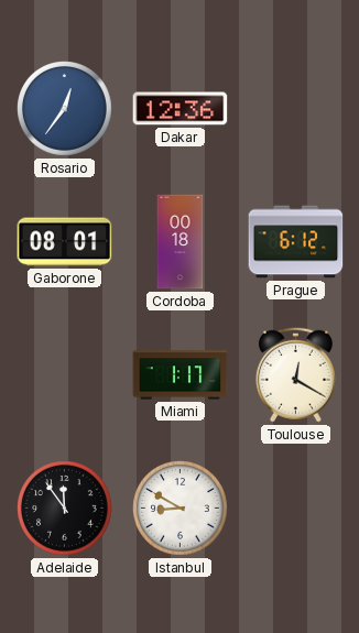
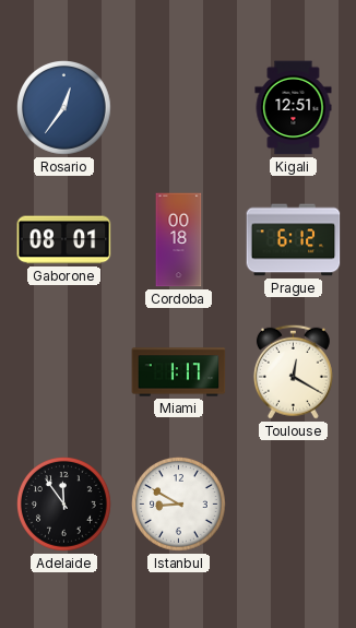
Dakar: 12:36 -> none (181, 109)
Kigali: none -> 12:51 (294, 108)
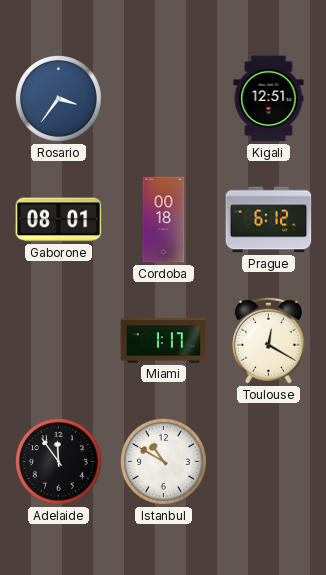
Rosario: 12:36 -> 3:36 (59, 99)
Istanbul: 8:50 -> 10:50 (164, 462)
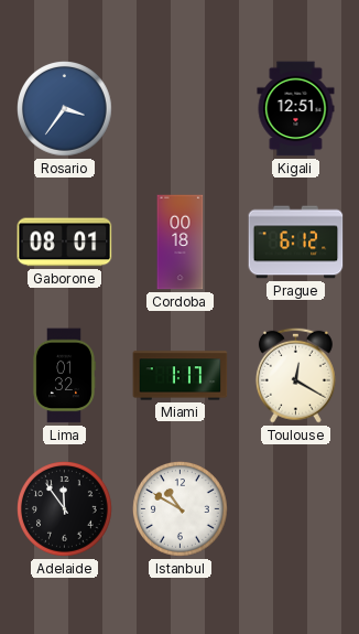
Lima: none -> 01:32 (64, 376)
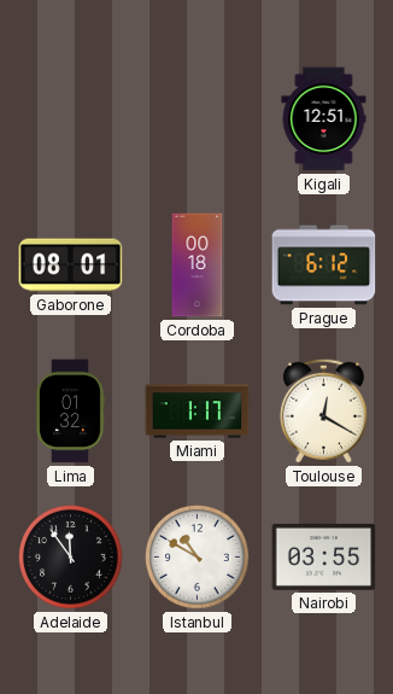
Rosario: 3:36 -> none (65, 109)
Nairobi: none -> 03:55 (324, 556)
